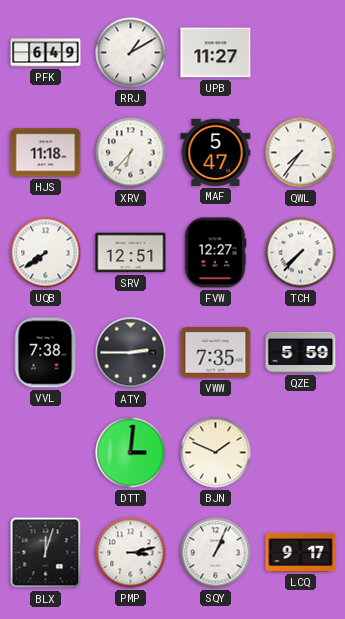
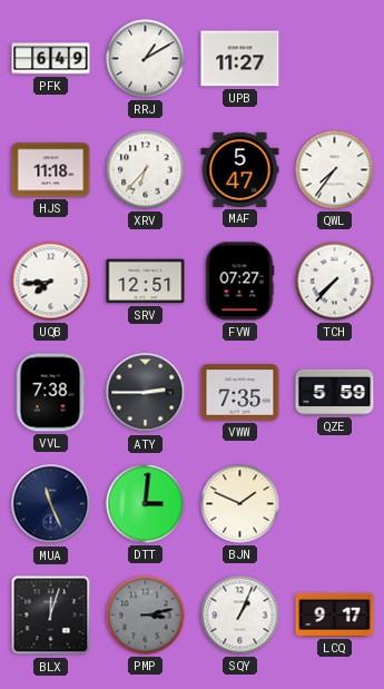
UQB: 7:39 -> 7:44 (51, 282)
FVW: 12:27 -> 07:27 (239, 282)
MUA: none -> 11:26 (51, 504)
PMP dial: white -> grey (146, 616)
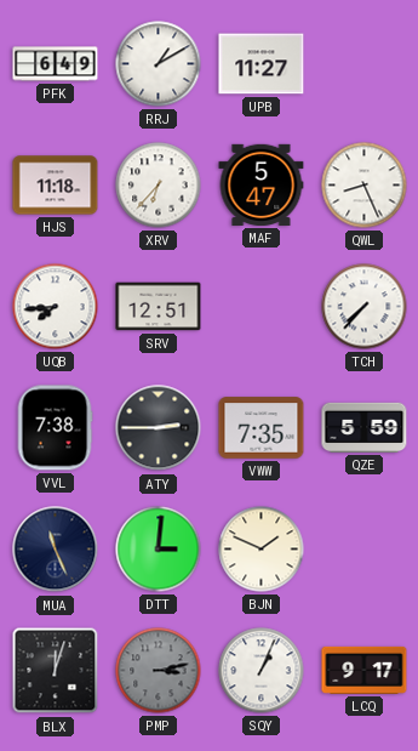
QWL: 7:36 -> 8:26 (365, 186)
FVW: 07:27 -> none (239, 282)
